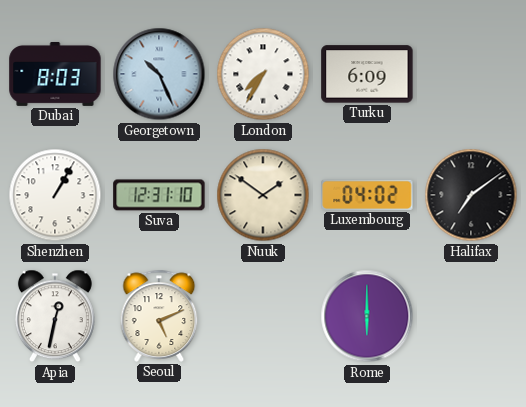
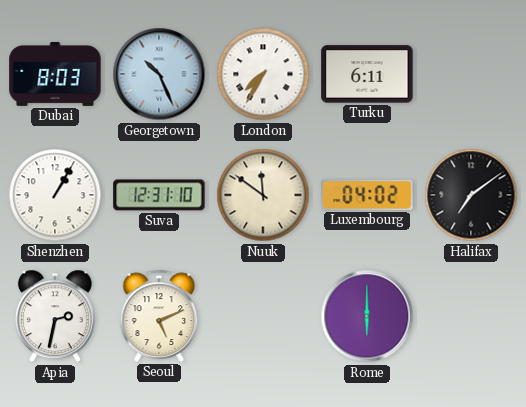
Turku: 6:09 -> 6:11 (367, 74)
Nuuk: 1:51 -> 11:51 (263, 195)
Apia: 12:32 -> 2:32 (55, 316)
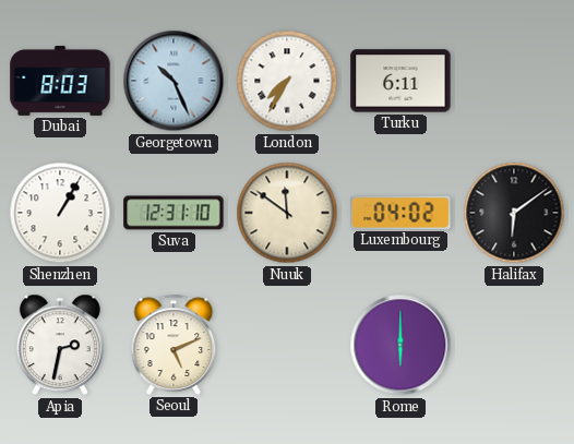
Halifax: 7:09 -> 6:09 (514, 213)
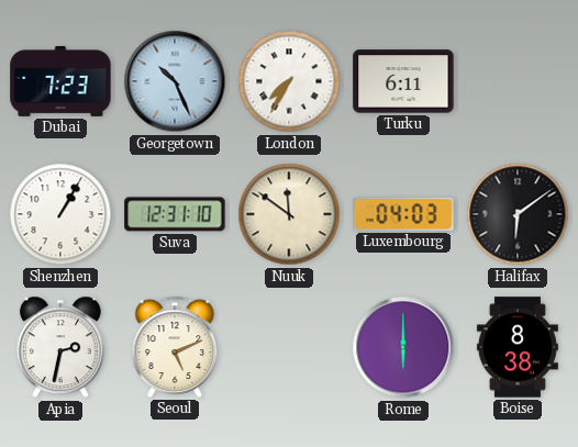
Dubai: 8:03 -> 7:23 (60, 81)
Luxembourg: 04:02 -> 04:03 (403, 214)
Boise: none -> 8:38 (518, 347)
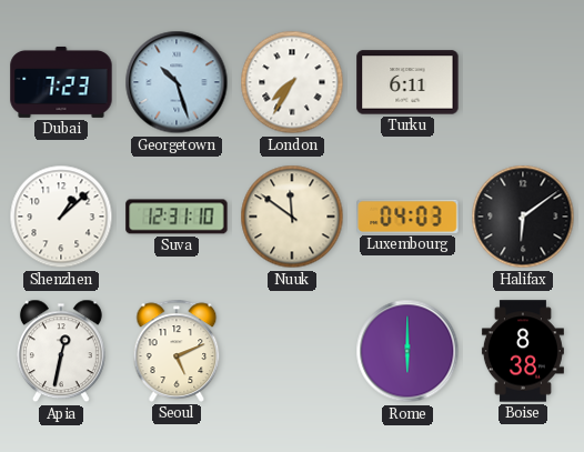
Georgetown: 10:26 -> 10:27 (177, 82)
Shenzhen: 1:05 -> 1:08 (61, 217)
Apia: 2:32 -> 12:32 (61, 351)
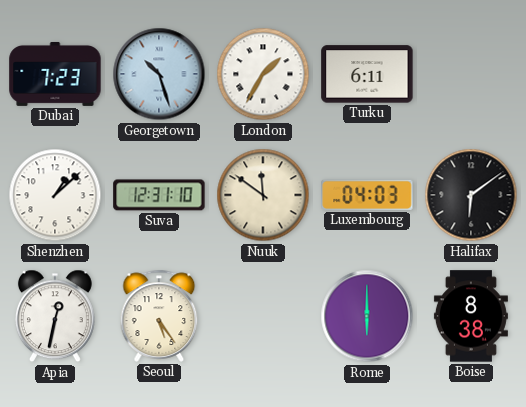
London: 7:35 -> 1:35 (263, 74)
Seoul: 5:11 -> 5:24 (159, 316)
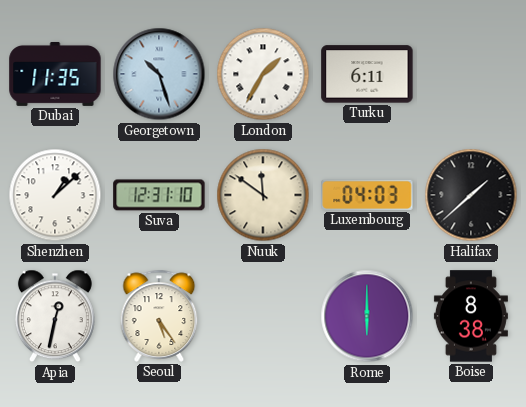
Dubai: 7:23 -> 11:35 (55, 74)
Halifax: 6:09 -> 1:38 (471, 195)
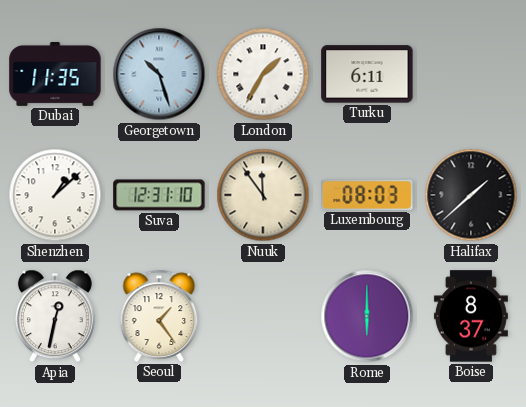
Nuuk: 11:51 -> 11:54 (263, 195)
Luxembourg: 04:03 -> 08:03 (367, 195)
Seoul: 5:24 -> 1:24 (159, 316)
Boise: 8:38 -> 8:37 (471, 316)
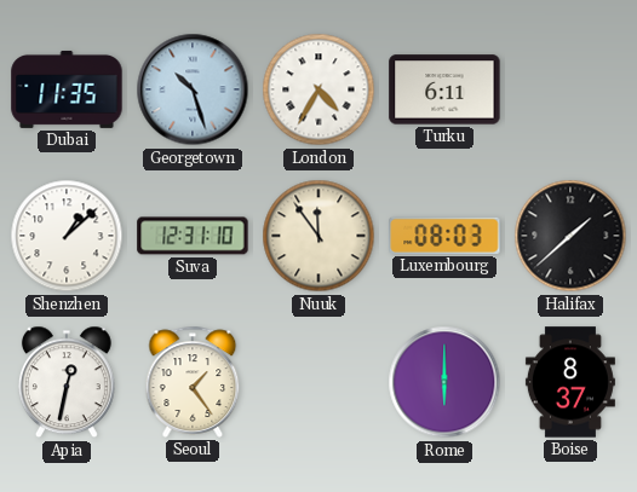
London: 1:35 -> 4:35 (318, 89)
